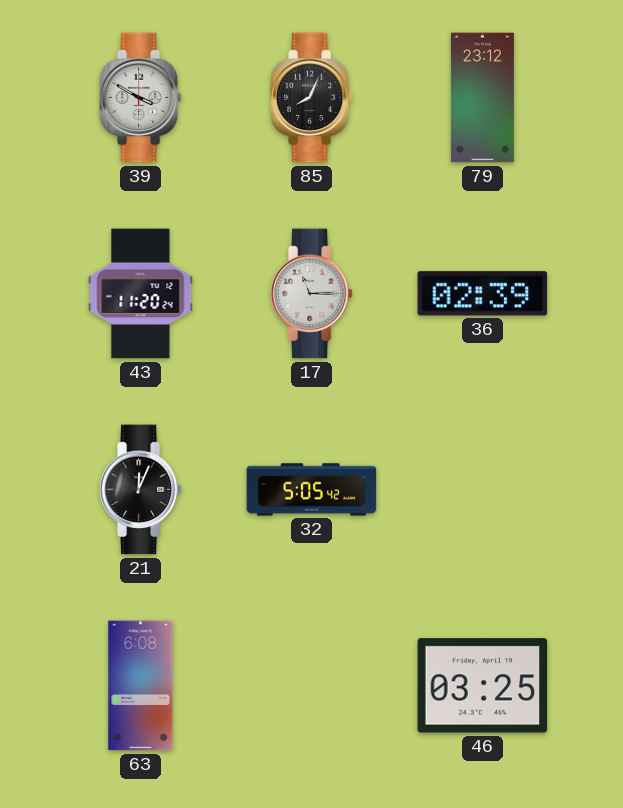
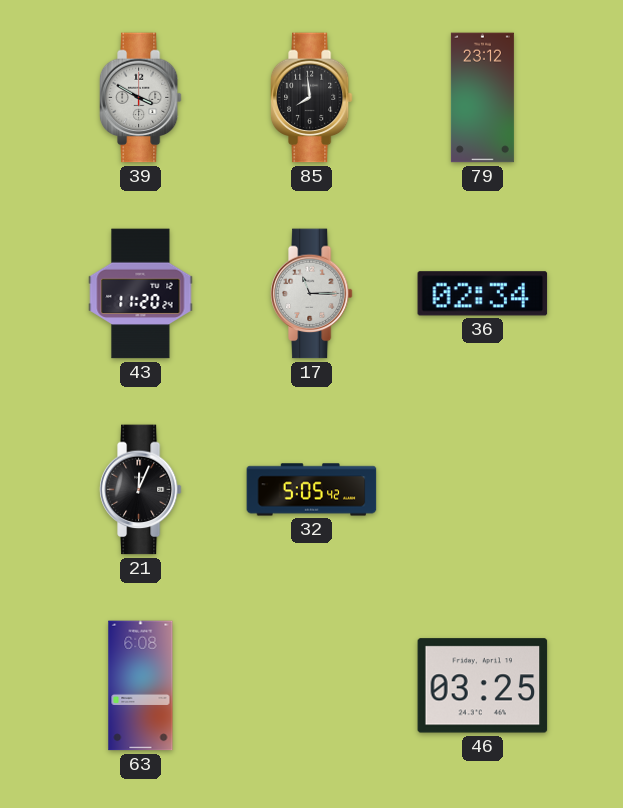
85: 8:04 -> 7:59 (311, 98)
36: 02:39 -> 02:34 (483, 294)
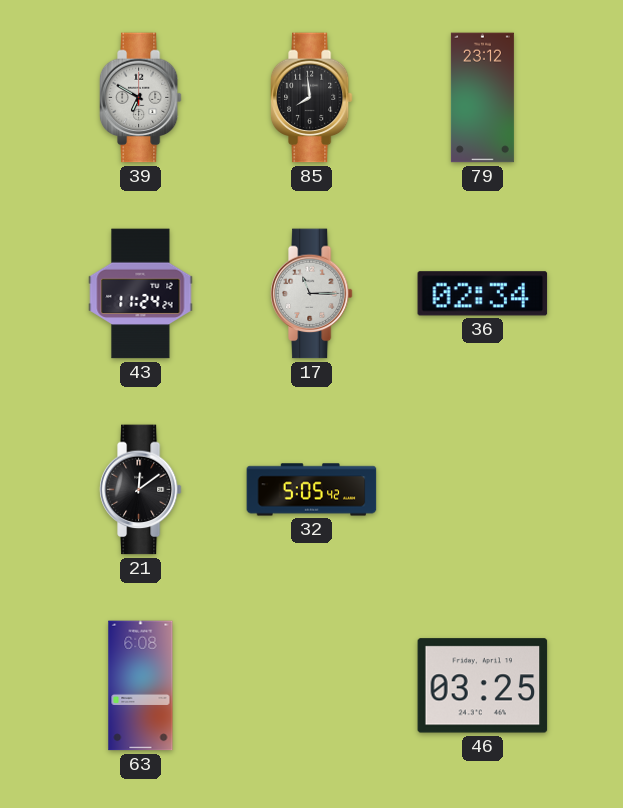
39: 3:50 -> 6:50 (140, 98)
43: 11:20 -> 11:24 (141, 294)
21: 12:04 -> 12:09 (140, 490)
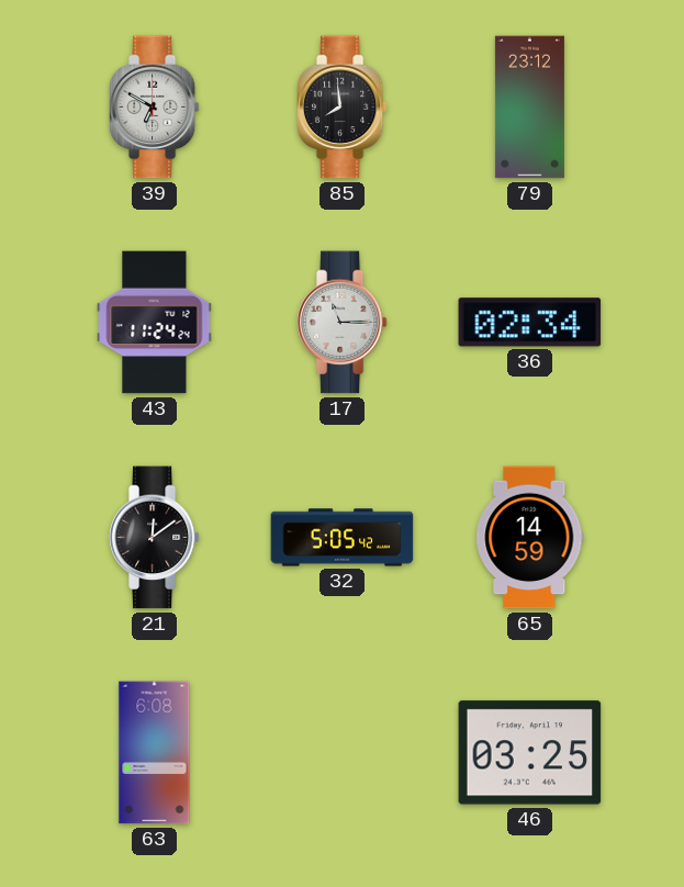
65: none -> 14:59 (530, 538)
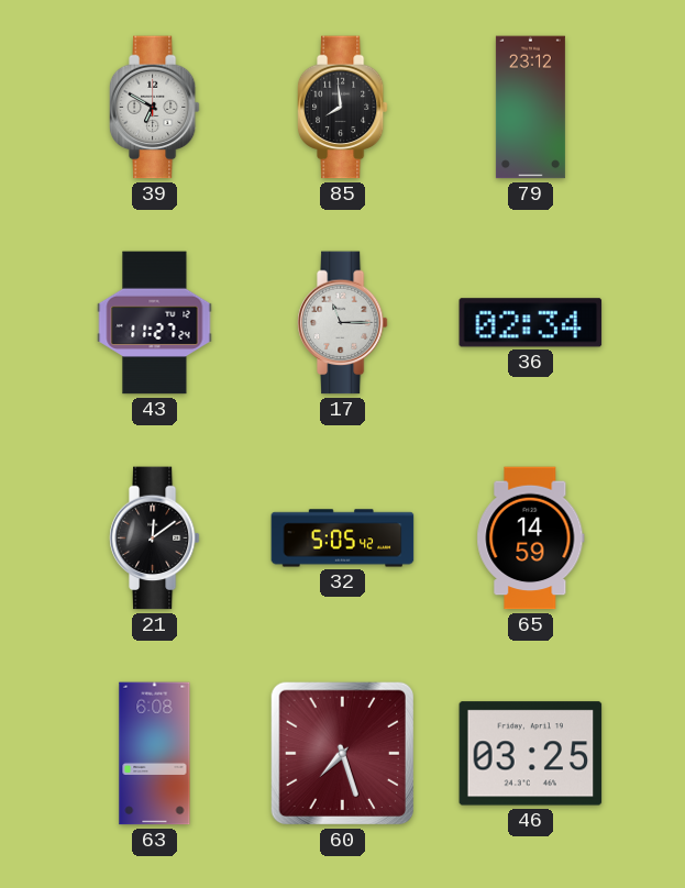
43: 11:24 -> 11:27 (155, 323)
60: none -> 7:27 (342, 753)
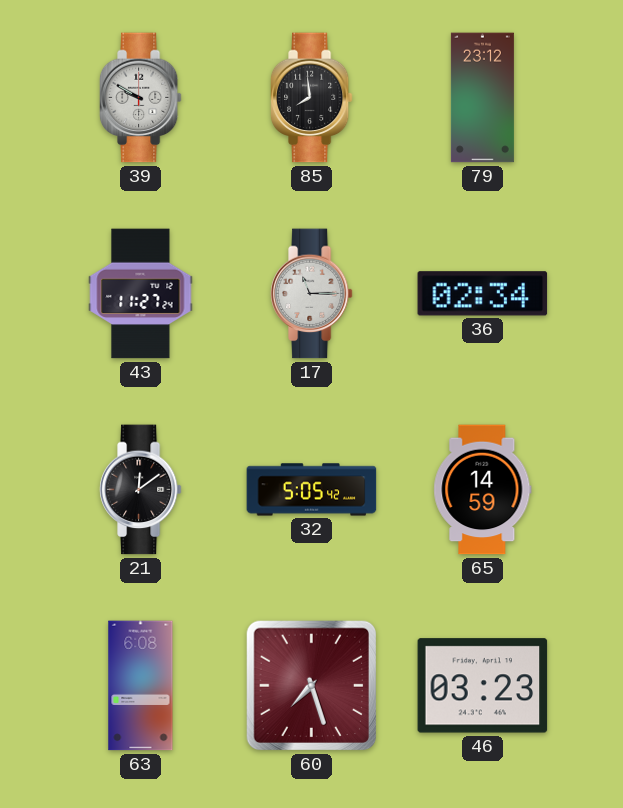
39: 6:50 -> 9:50 (140, 98)
46: 03:25 -> 03:23 (483, 686)
